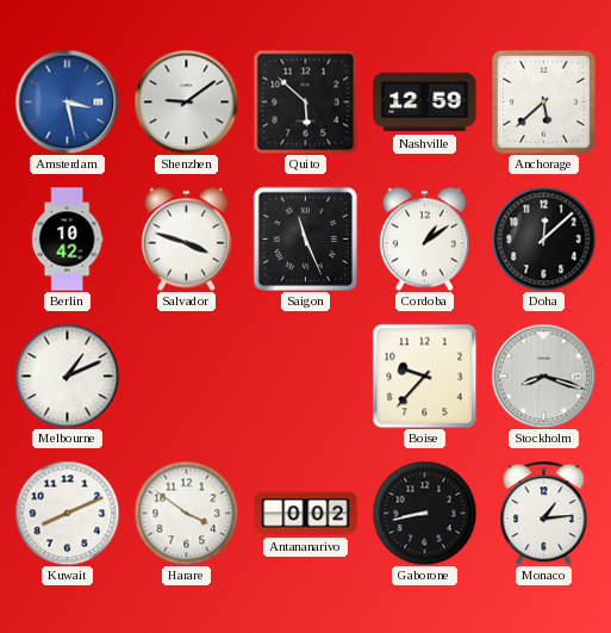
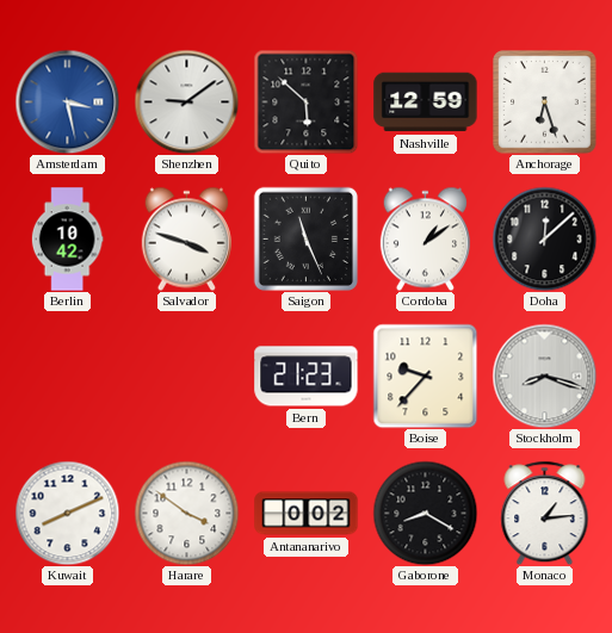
Anchorage: 5:38 -> 6:27 (545, 103)
Melbourne: 1:11 -> none (67, 376)
Bern: none -> 21:23 (307, 377)
Gaborone: 8:43 -> 8:20 (425, 513)
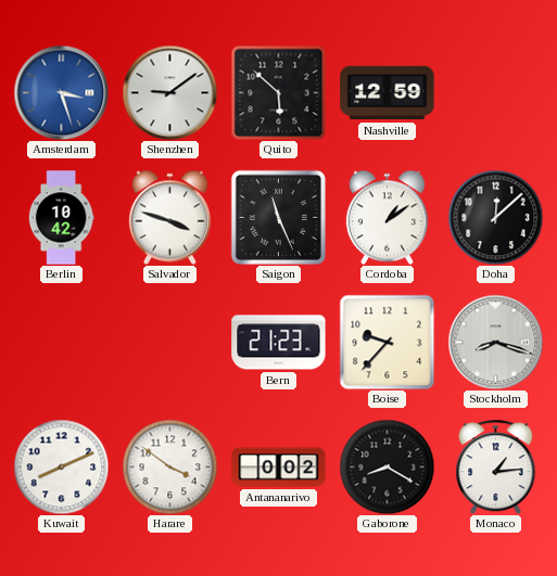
Amsterdam: 3:28 -> 3:27 (61, 92)
Anchorage: 6:27 -> none (545, 103)
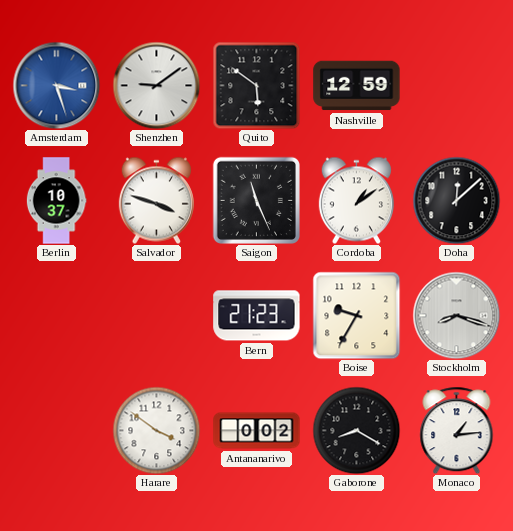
Quito: 5:52 -> 5:51 (256, 85)
Berlin: 10:42 -> 10:37 (56, 201)
Boise: 9:37 -> 9:35 (356, 315)
Kuwait: 8:11 -> none (61, 466)
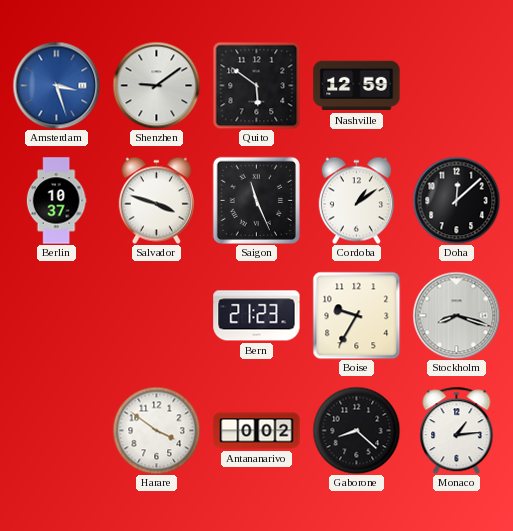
Gaborone: 8:20 -> 8:22 (356, 430)
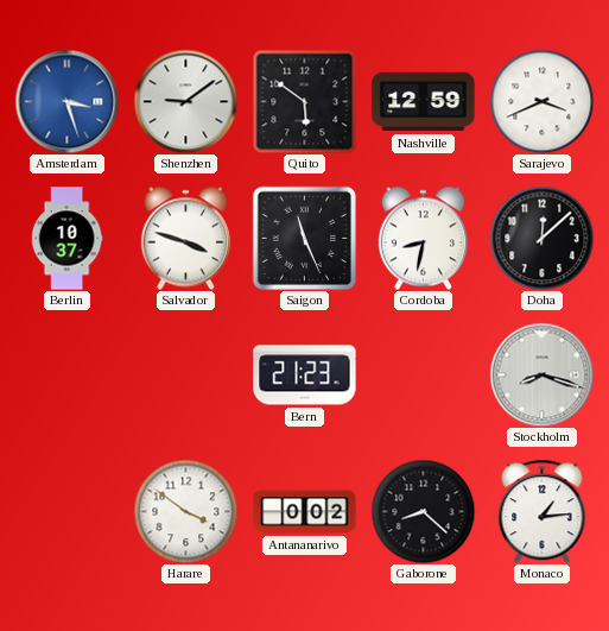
Sarajevo: none -> 3:41 (541, 101)
Cordoba: 1:09 -> 8:32 (423, 238)
Boise: 9:35 -> none (356, 315)
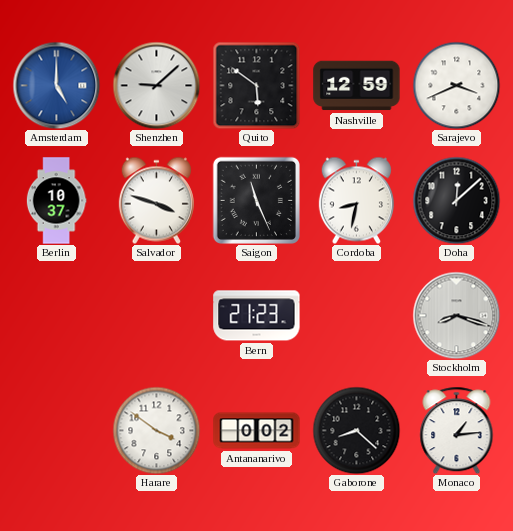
Amsterdam: 3:27 -> 5:00 (56, 85)
Shenzhen: 9:09 -> 9:08 (156, 85)
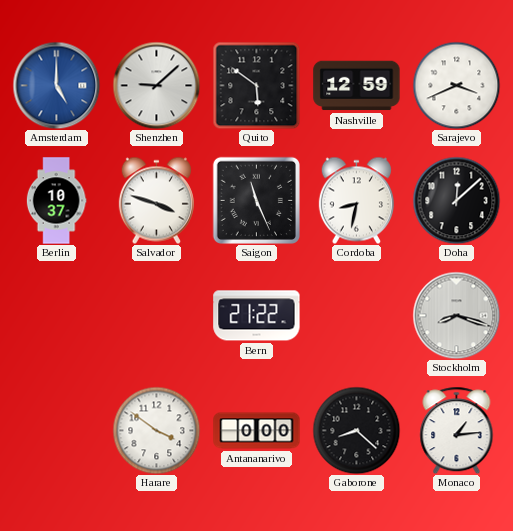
Bern: 21:23 -> 21:22 (257, 316)
Antananarivo: 0:02 -> 0:00 (257, 431)
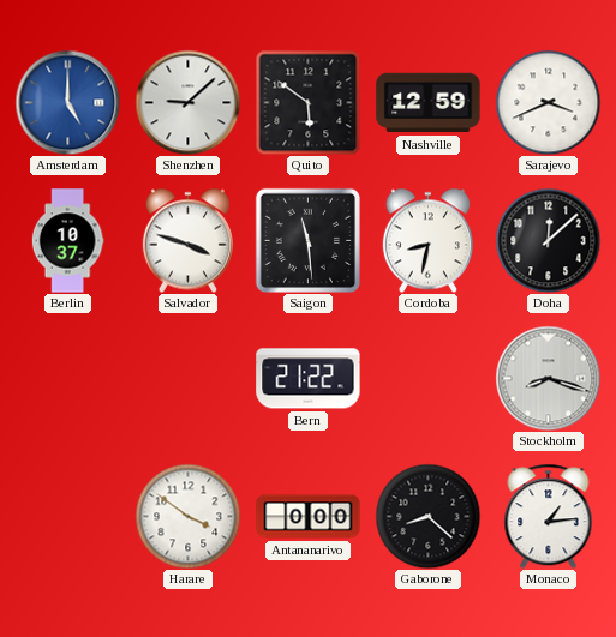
Saigon: 11:26 -> 11:29 (307, 240)
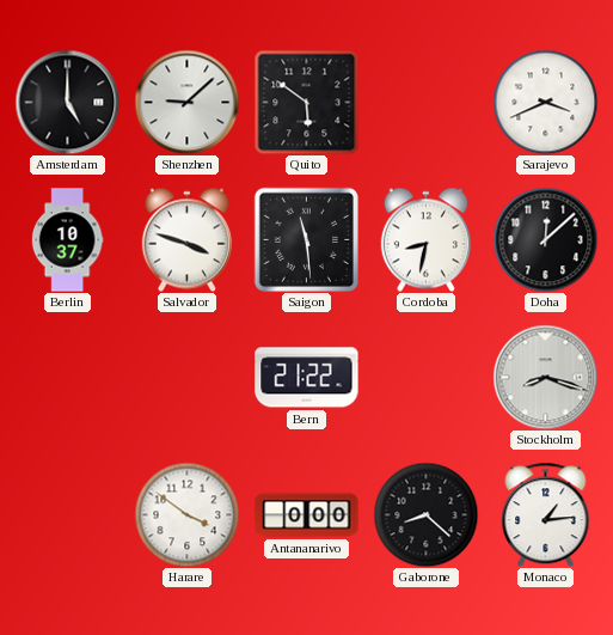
Amsterdam dial: blue -> black (67, 102)
Nashville: 12:59 -> none (429, 103)
